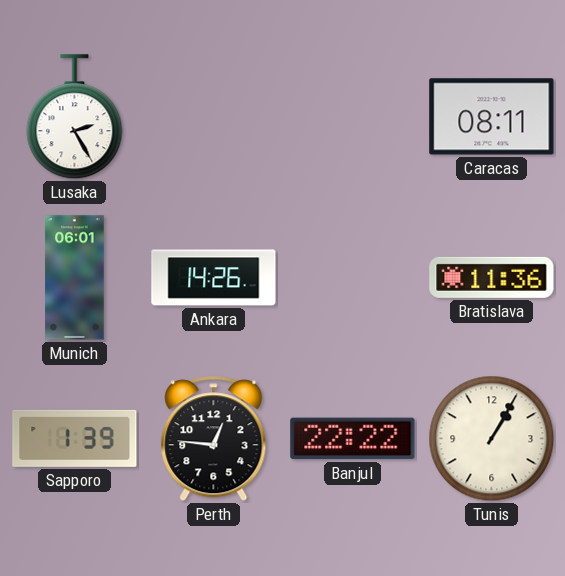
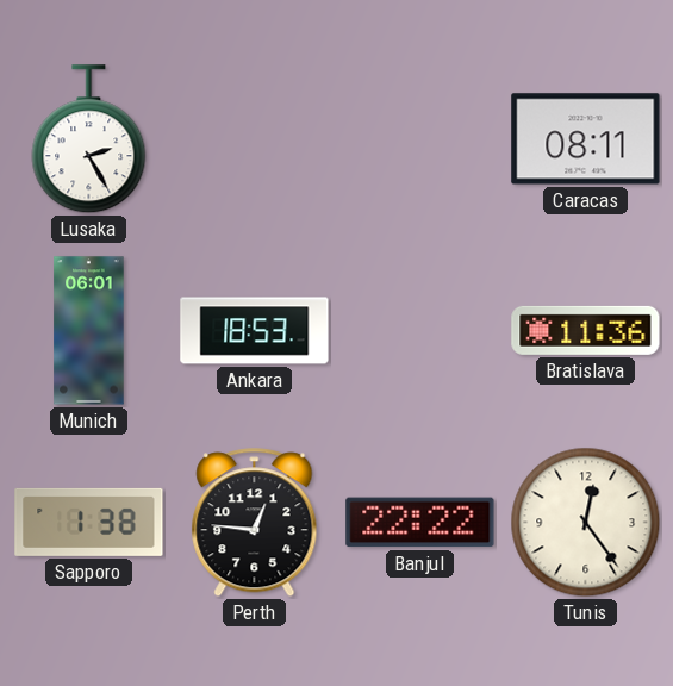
Ankara: 14:26 -> 18:53 (255, 331)
Sapporo: 1:39 -> 1:38 (89, 522)
Tunis: 1:05 -> 12:24 (586, 523)
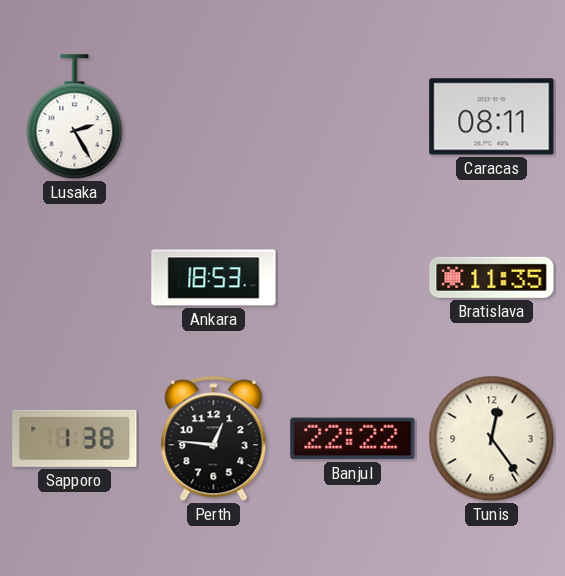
Munich: 06:01 -> none (89, 331)
Bratislava: 11:36 -> 11:35 (492, 277)
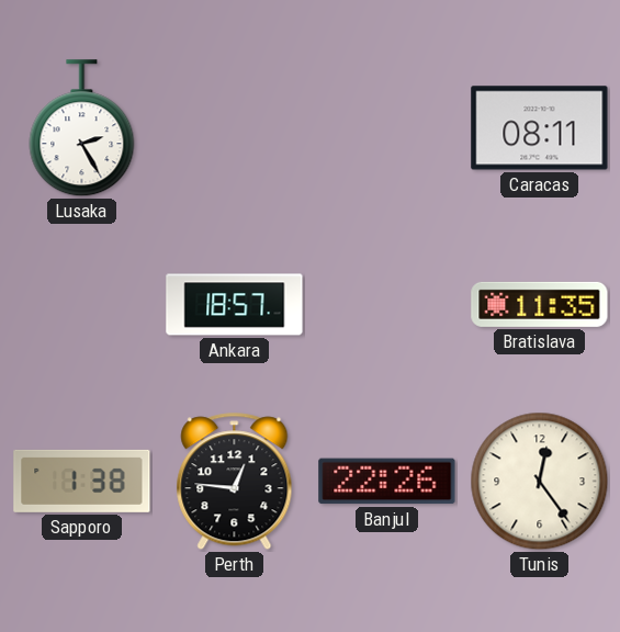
Ankara: 18:53 -> 18:57 (235, 305)
Banjul: 22:22 -> 22:26 (387, 482)
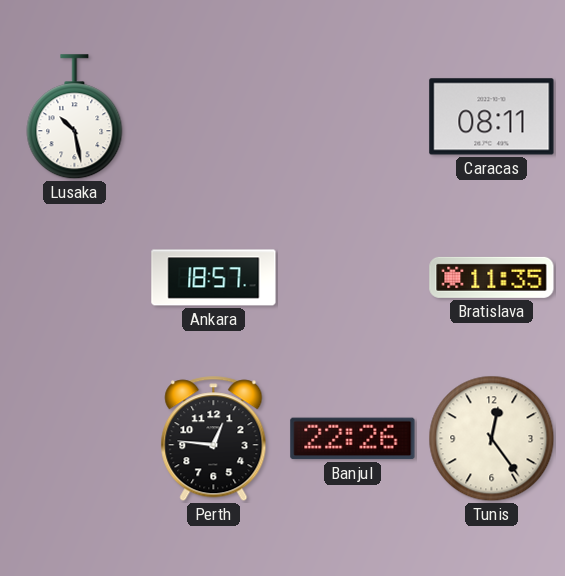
Lusaka: 2:25 -> 10:28 (75, 117)
Sapporo: 1:38 -> none (82, 481)
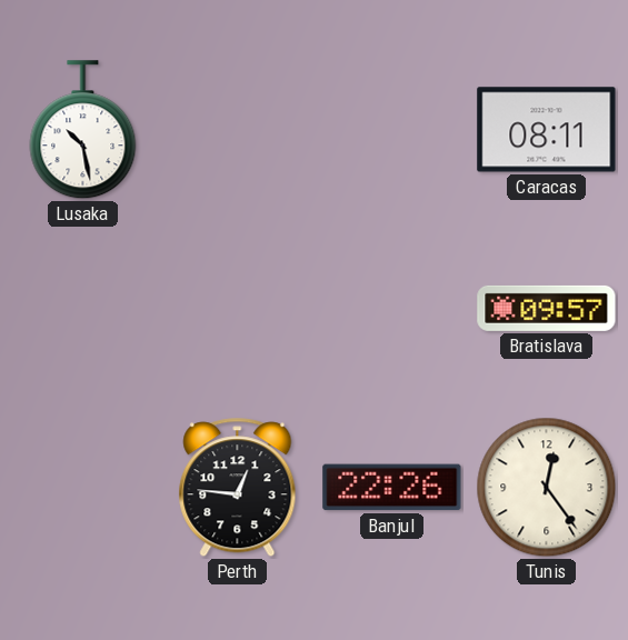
Ankara: 18:57 -> none (214, 278)
Bratislava: 11:35 -> 09:57 (547, 308)
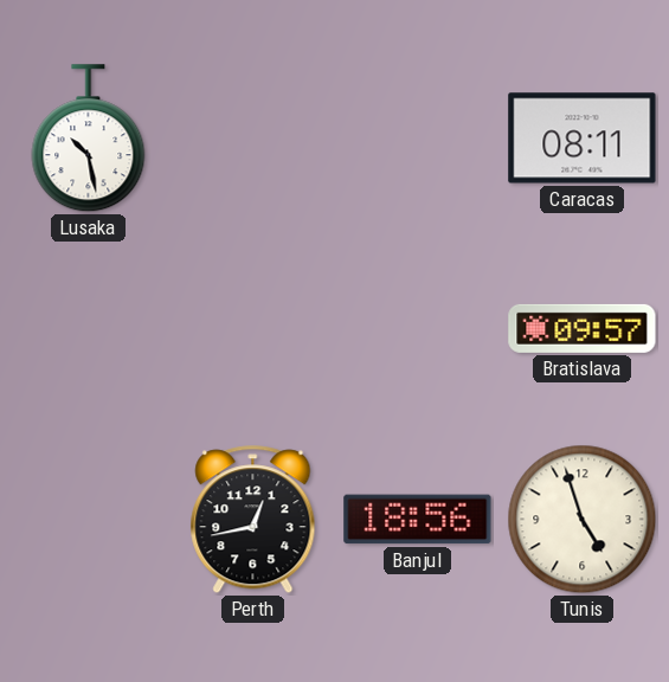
Perth: 12:46 -> 12:43 (253, 520)
Banjul: 22:26 -> 18:56 (418, 520)
Tunis: 12:24 -> 4:57 (583, 520)
